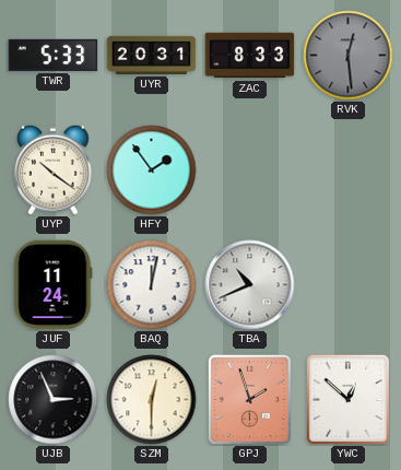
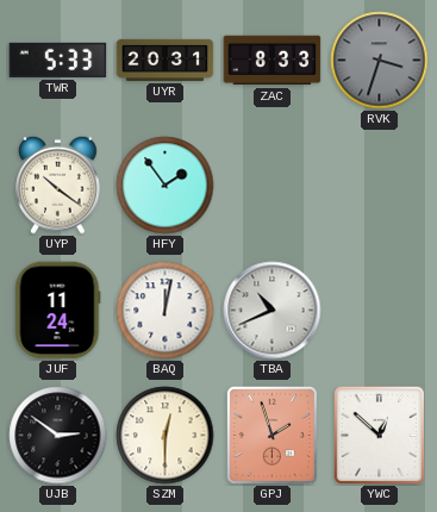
RVK: 12:29 -> 3:33 (380, 61)
UJB: 2:56 -> 2:51 (58, 436)
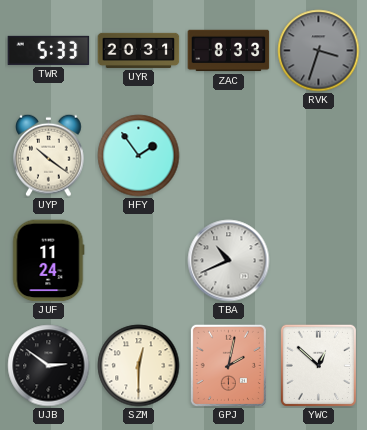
BAQ: 12:02 -> none (166, 311)
GPJ: 1:57 -> 2:02 (228, 365)
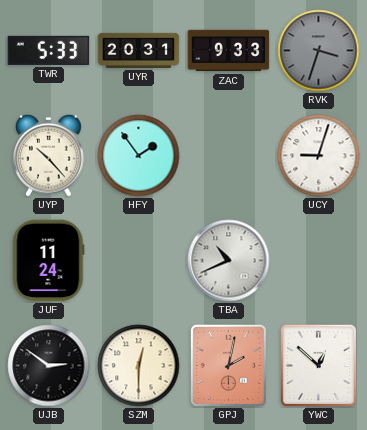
ZAC: 8:33 -> 9:33 (229, 51)
UYP: 10:21 -> 10:23 (49, 155)
UCY: none -> 9:03 (319, 156)
